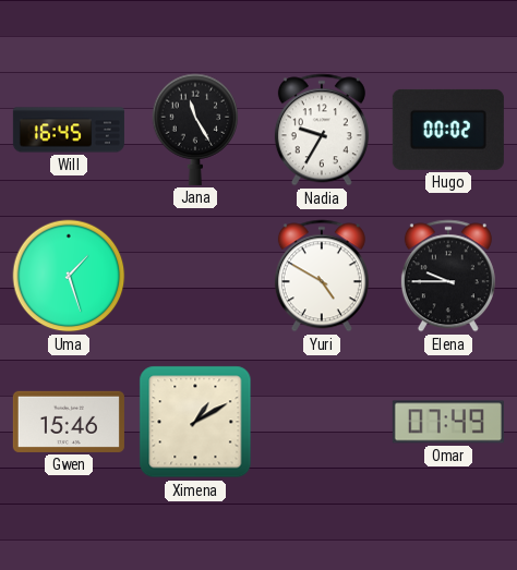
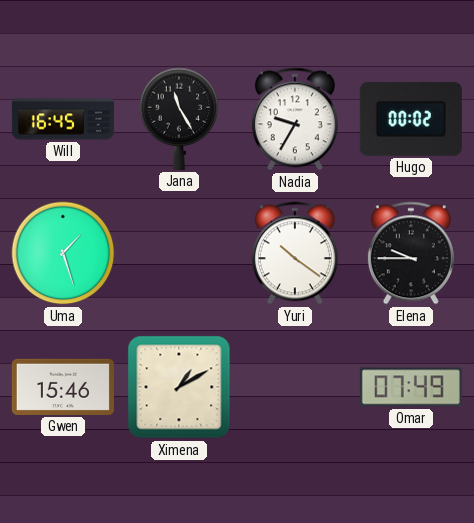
Yuri: 4:50 -> 10:21 (295, 253)
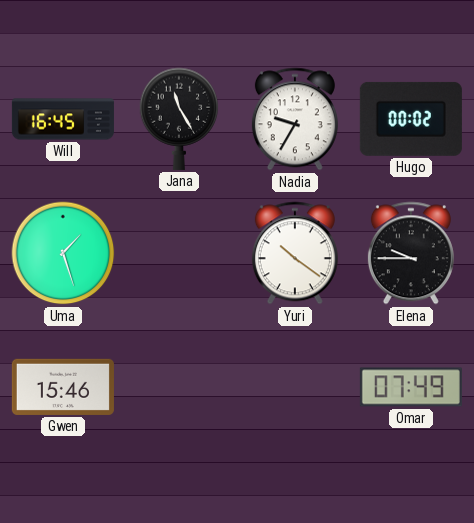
Ximena: 1:10 -> none (179, 387)
